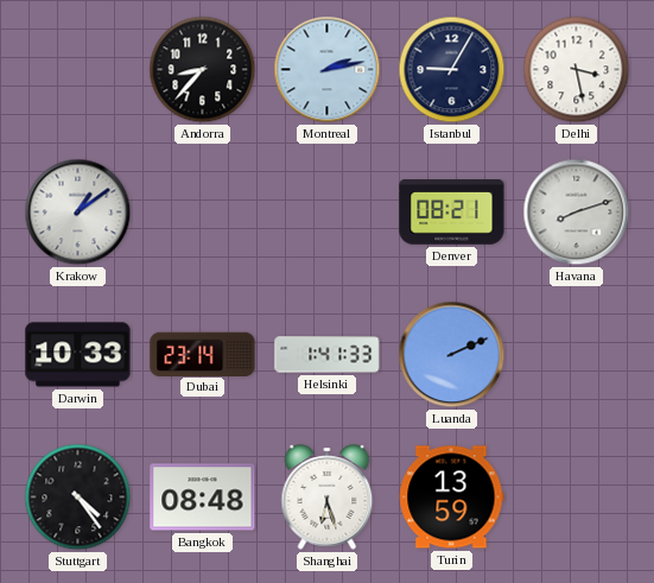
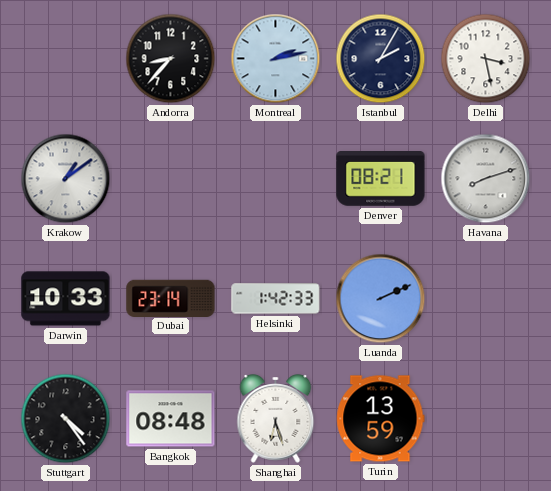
Istanbul: 9:05 -> 2:05 (381, 59)
Helsinki: 1:41 -> 1:42 (276, 299)
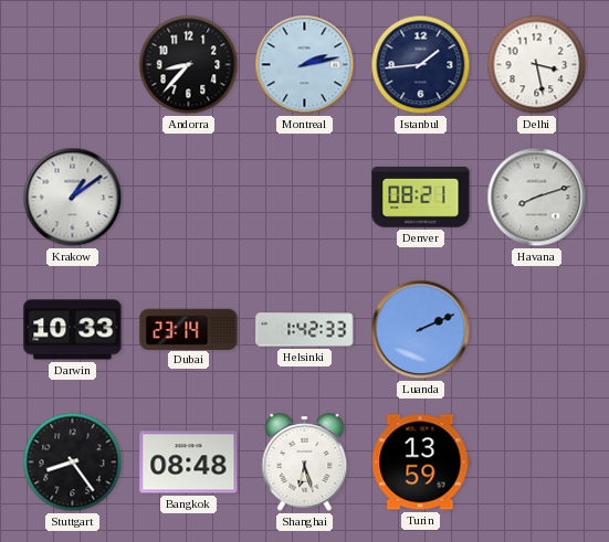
Istanbul: 2:05 -> 1:44 (421, 65)
Stuttgart: 4:24 -> 8:24 (73, 463)
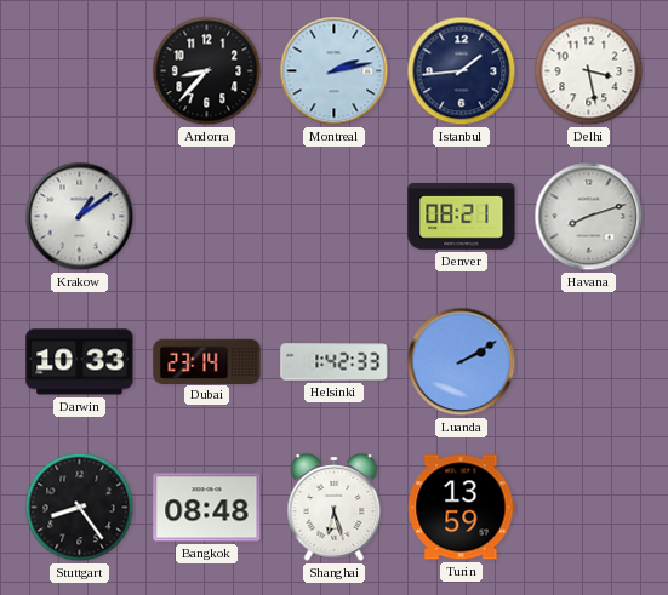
Luanda: 2:11 -> 2:10 (462, 362)
